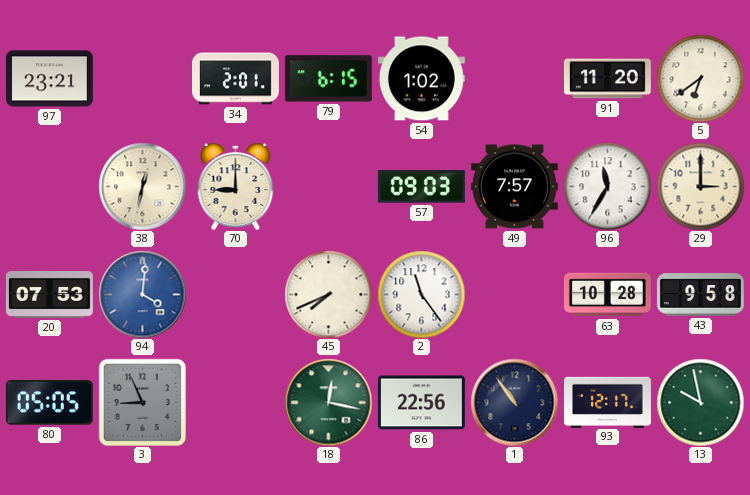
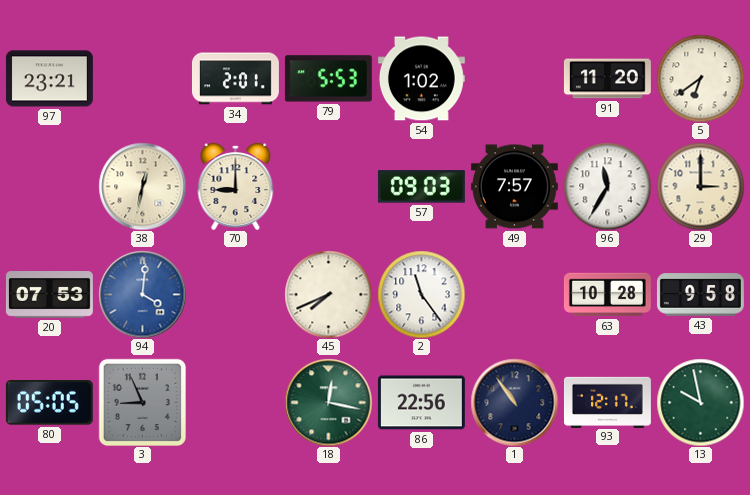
79: 6:15 -> 5:53 (328, 79)
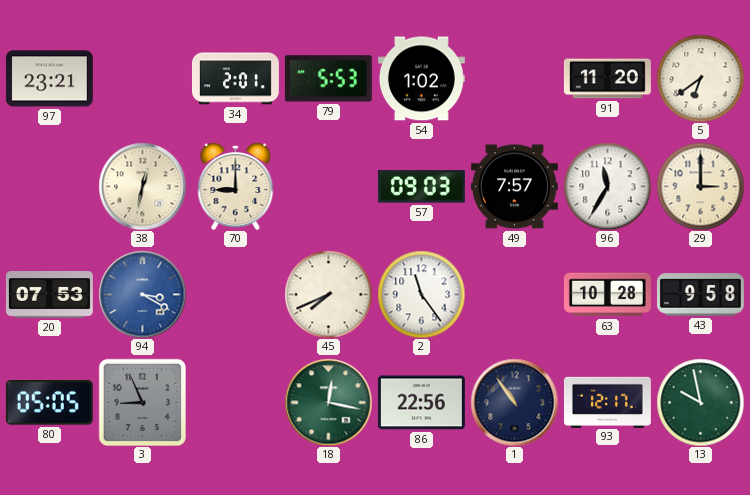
94: 4:01 -> 3:20 (142, 294)
